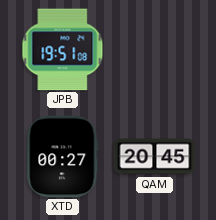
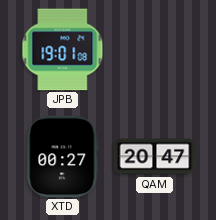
JPB: 19:51 -> 19:01 (63, 50)
QAM: 20:45 -> 20:47 (155, 157)
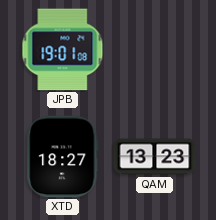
XTD: 00:27 -> 18:27 (63, 157)
QAM: 20:47 -> 13:23 (155, 157)
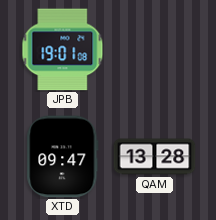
XTD: 18:27 -> 09:47 (63, 157)
QAM: 13:23 -> 13:28 (155, 157)
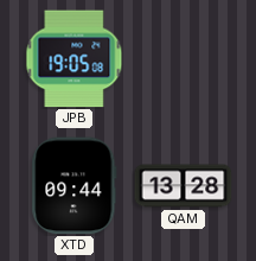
JPB: 19:01 -> 19:05 (75, 59)
XTD: 09:47 -> 09:44 (75, 186)
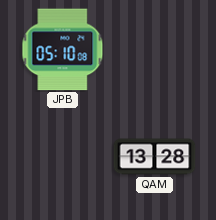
JPB: 19:05 -> 05:10 (63, 50)
XTD: 09:44 -> none (75, 186)
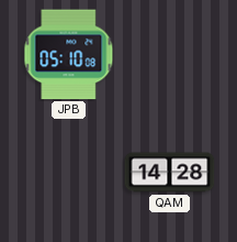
QAM: 13:28 -> 14:28 (170, 173)
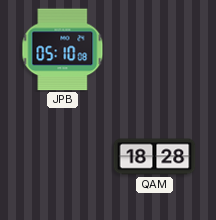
QAM: 14:28 -> 18:28 (155, 157)
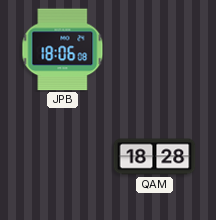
JPB: 05:10 -> 18:06 (63, 50)
